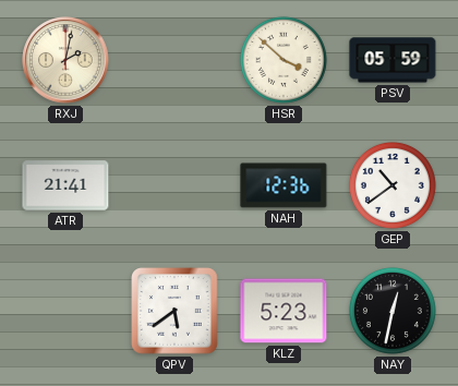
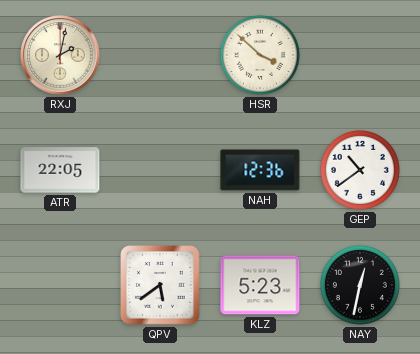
PSV: 05:59 -> none (393, 60)
ATR: 21:41 -> 22:05 (60, 170)
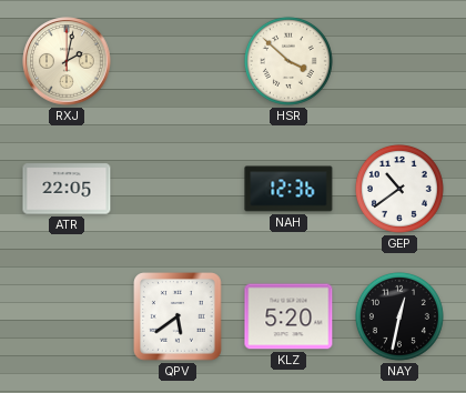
KLZ: 5:23 -> 5:20 (288, 316)
